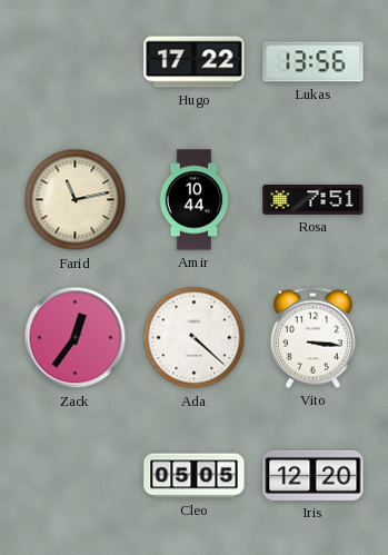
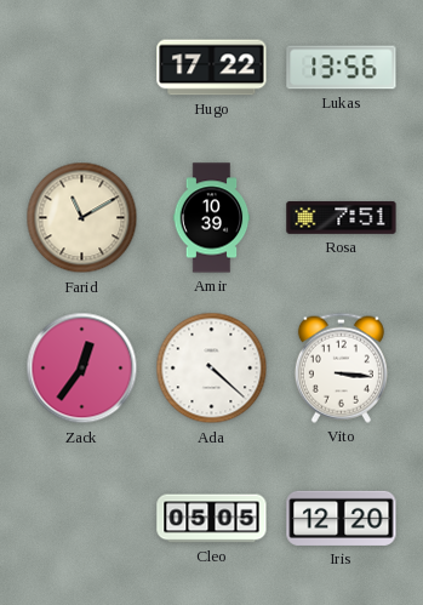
Farid: 11:13 -> 11:10 (82, 218)
Amir: 10:44 -> 10:39 (212, 218)
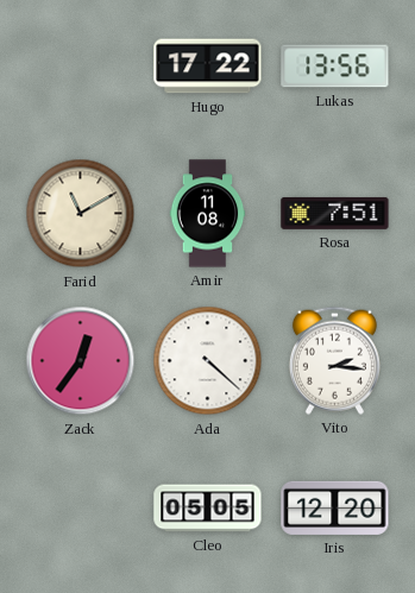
Amir: 10:39 -> 11:08 (208, 214)
Vito: 3:16 -> 2:16 (334, 360)
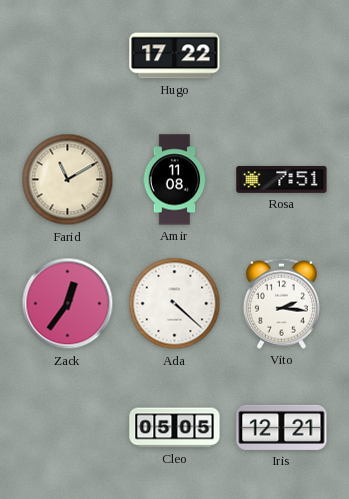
Lukas: 13:56 -> none (335, 67)
Iris: 12:20 -> 12:21 (282, 427)
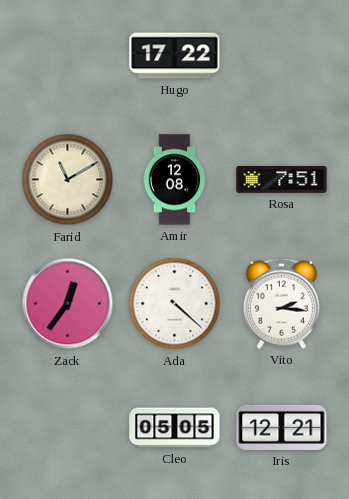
Amir: 11:08 -> 12:08 (175, 180)
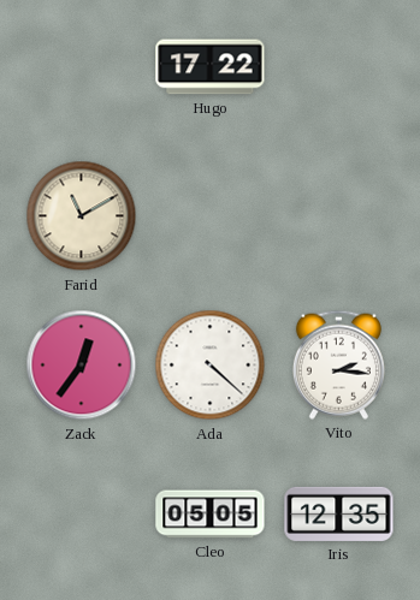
Amir: 12:08 -> none (175, 180)
Rosa: 7:51 -> none (282, 180)
Iris: 12:21 -> 12:35 (339, 513)
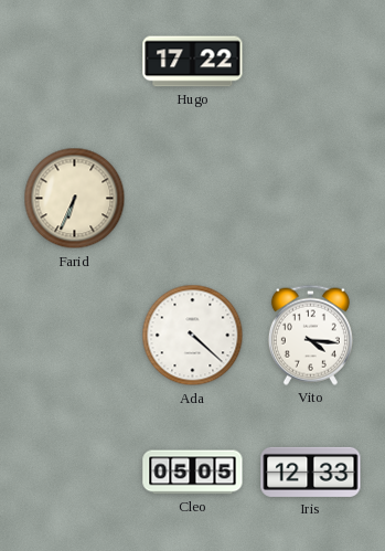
Farid: 11:10 -> 6:34 (75, 199)
Zack: 12:36 -> none (82, 366)
Vito: 2:16 -> 4:16 (310, 335)
Iris: 12:35 -> 12:33 (311, 471)
